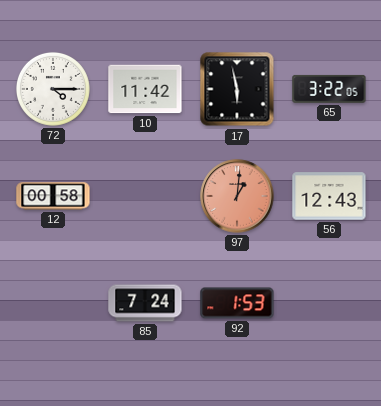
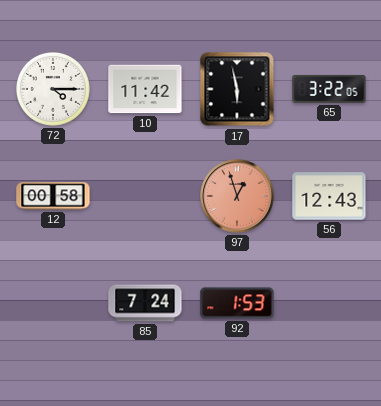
97: 1:01 -> 12:57 (237, 196)
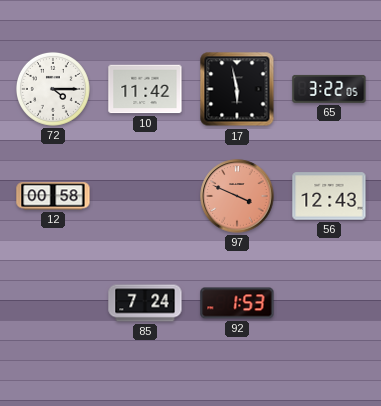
97: 12:57 -> 3:49 (237, 196)
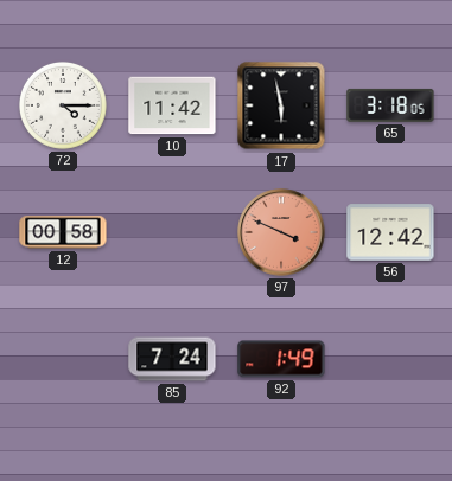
65: 3:22 -> 3:18 (390, 105)
56: 12:43 -> 12:42 (390, 232)
92: 1:53 -> 1:49 (281, 359)
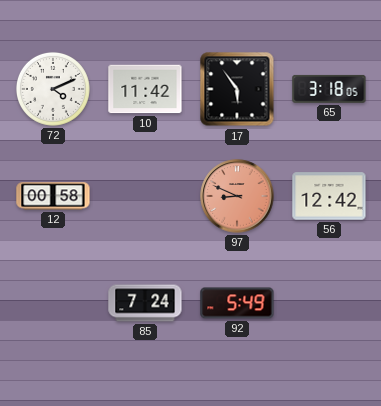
72: 4:15 -> 4:11 (53, 89)
17: 5:58 -> 5:54 (237, 89)
97: 3:49 -> 8:49 (237, 196)
92: 1:49 -> 5:49 (237, 303)
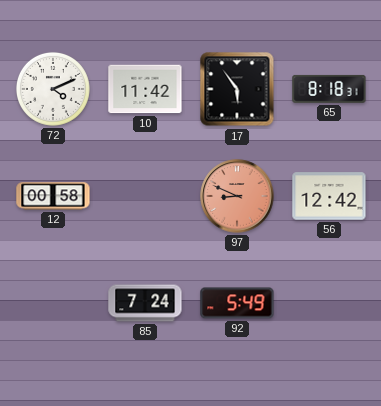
65: 3:18 -> 8:18 (329, 89)
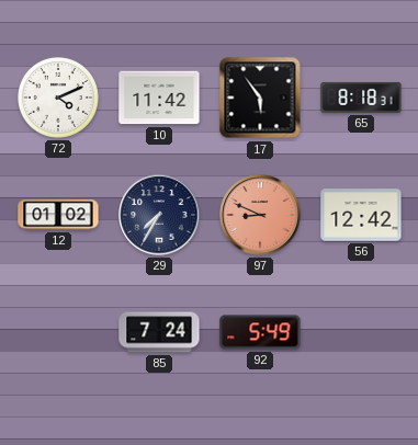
12: 00:58 -> 01:02 (58, 215)
29: none -> 7:35 (159, 215)
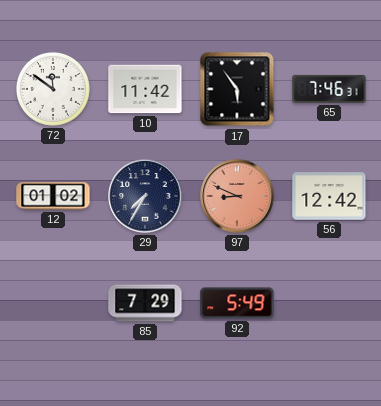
72: 4:11 -> 11:51 (53, 89)
65: 8:18 -> 7:46 (329, 89)
85: 7:24 -> 7:29 (145, 303)
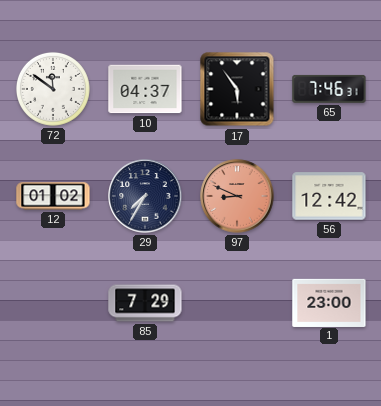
10: 11:42 -> 04:37 (145, 89)
92: 5:49 -> none (237, 303)
1: none -> 23:00 (329, 302)
